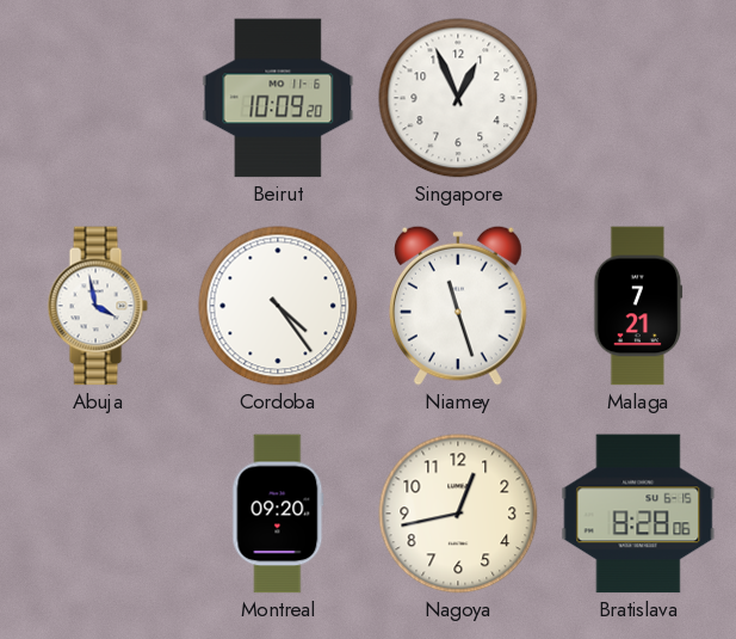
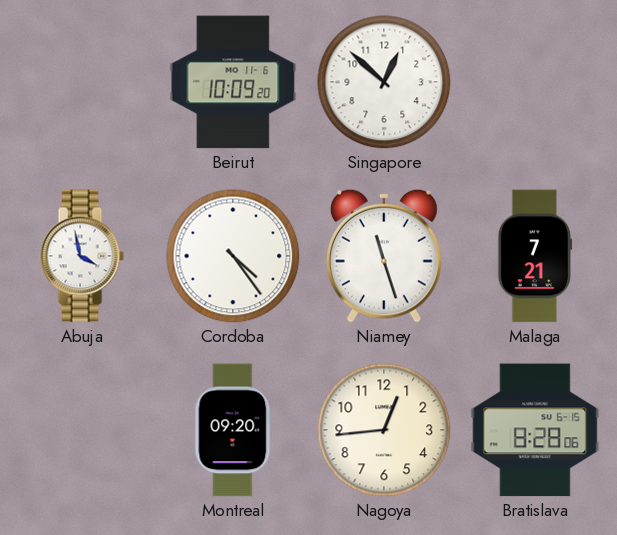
Singapore: 12:56 -> 12:52 (384, 82)
Nagoya: 12:43 -> 12:44 (384, 430)
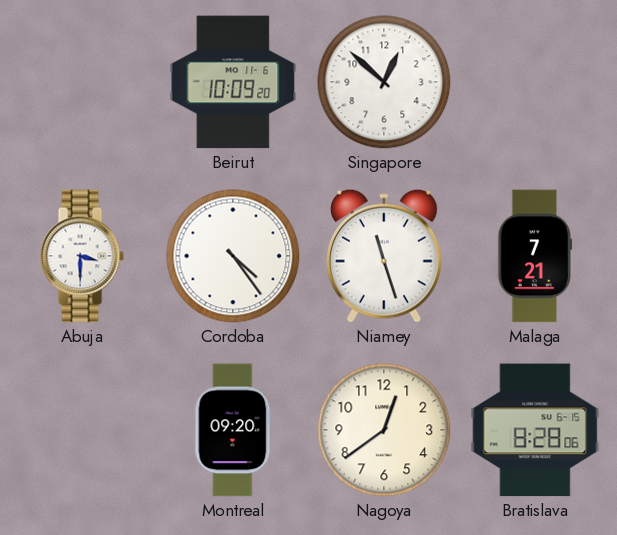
Abuja: 3:58 -> 3:30 (82, 256)
Nagoya: 12:44 -> 12:39 (384, 430)
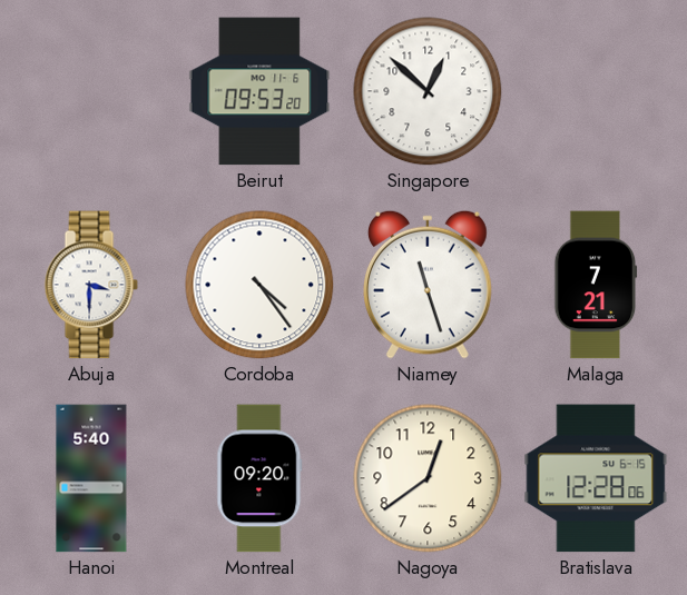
Beirut: 10:09 -> 09:53 (259, 91)
Hanoi: none -> 5:40 (91, 478)
Bratislava: 8:28 -> 12:28 (596, 478)
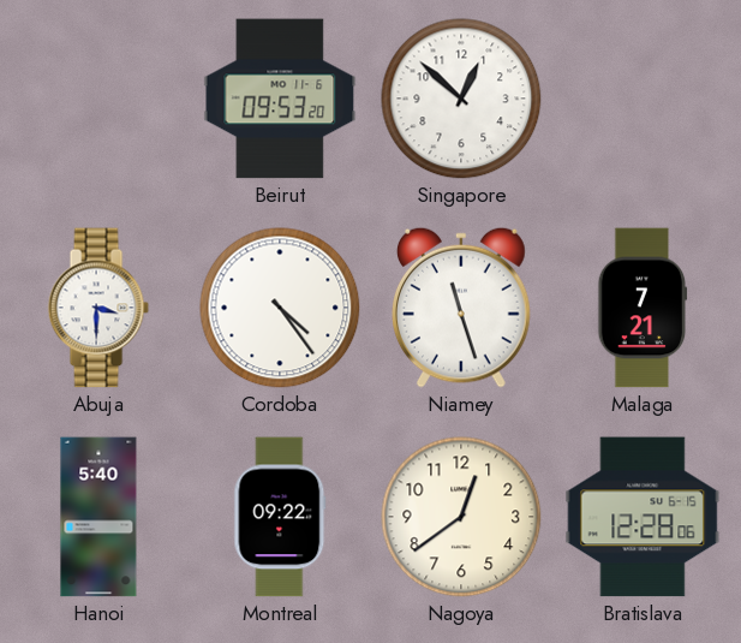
Montreal: 09:20 -> 09:22 (280, 517)
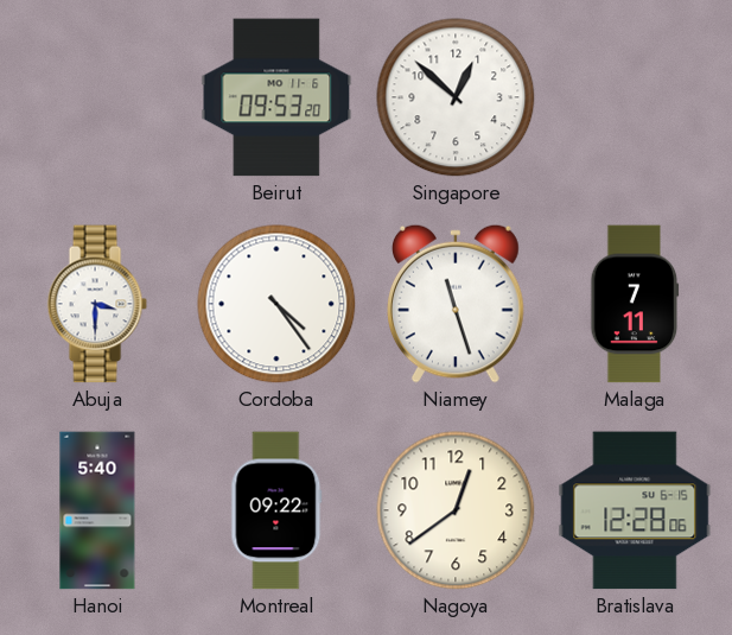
Malaga: 7:21 -> 7:11 (635, 304)
